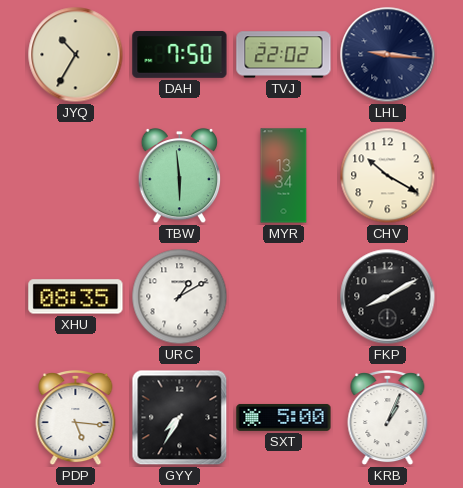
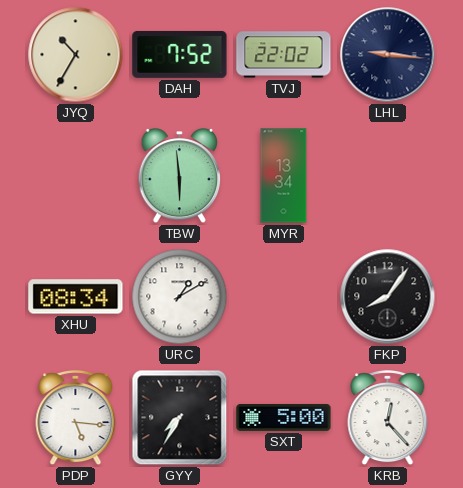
DAH: 7:50 -> 7:52 (180, 54)
CHV: 10:20 -> none (388, 176)
XHU: 08:35 -> 08:34 (76, 297)
FKP: 8:10 -> 8:06 (388, 297)
KRB: 1:04 -> 12:23 (388, 419)
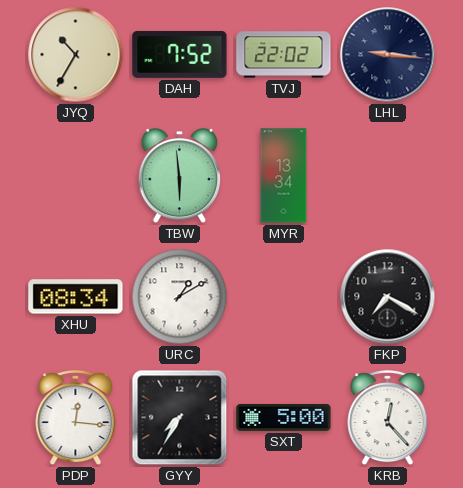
FKP: 8:06 -> 7:20 (388, 297)
PDP: 5:16 -> 12:16 (76, 419)
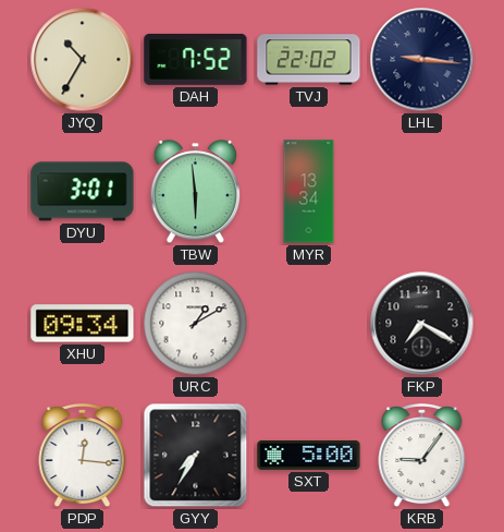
DYU: none -> 3:01 (83, 192)
XHU: 08:34 -> 09:34 (83, 324)
KRB: 12:23 -> 9:06 (422, 457)
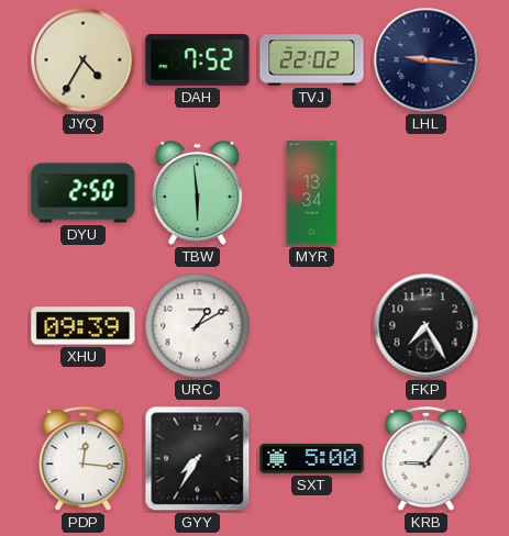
JYQ: 10:35 -> 4:35 (84, 60)
DYU: 3:01 -> 2:50 (84, 193)
XHU: 09:34 -> 09:39 (84, 326)
FKP: 7:20 -> 7:25 (427, 326)
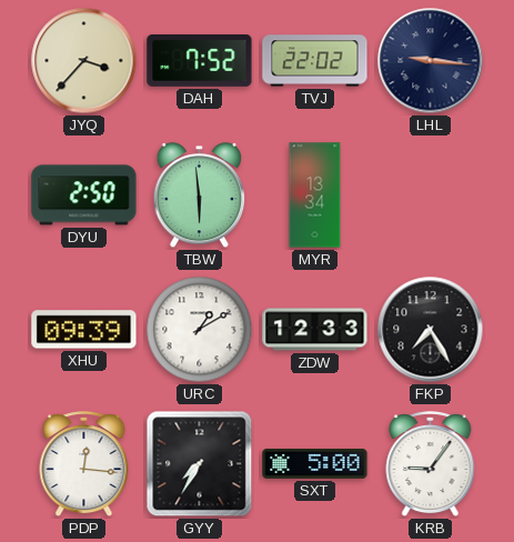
JYQ: 4:35 -> 3:37 (84, 61)
ZDW: none -> 12:33 (315, 330)
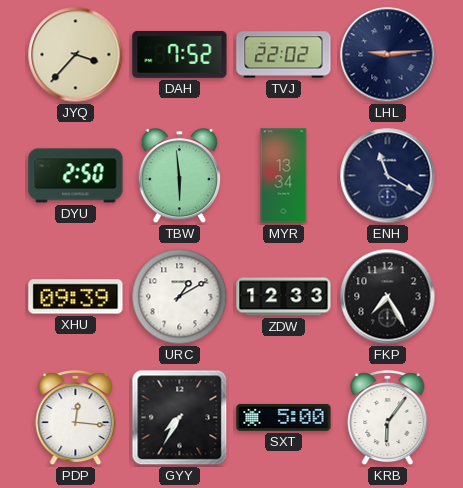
LHL: 9:16 -> 9:14 (388, 55)
ENH: none -> 11:20 (388, 176)
KRB: 9:06 -> 6:06 (388, 419)
